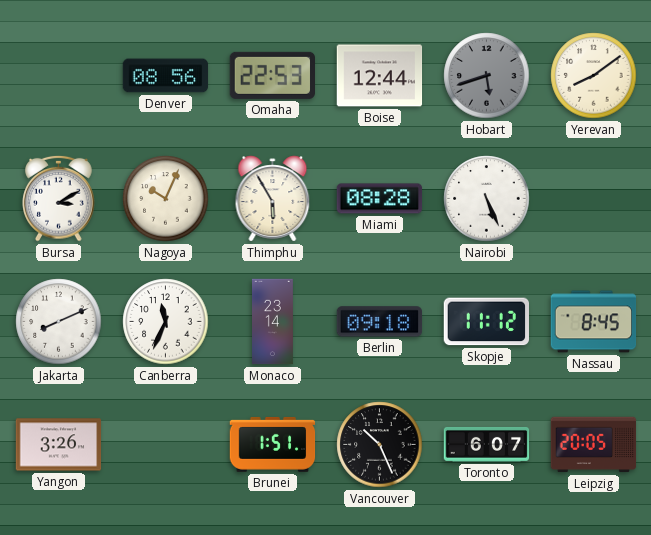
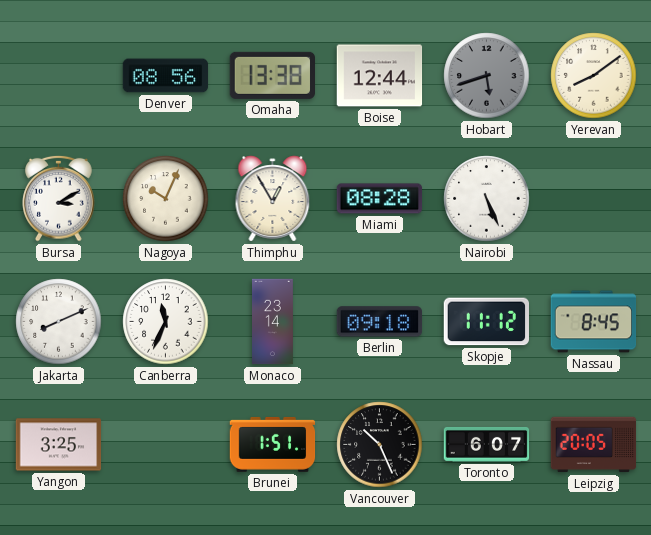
Omaha: 22:53 -> 13:38 (272, 75)
Thimphu: 5:55 -> 12:55 (273, 199)
Yangon: 3:26 -> 3:25 (59, 445)
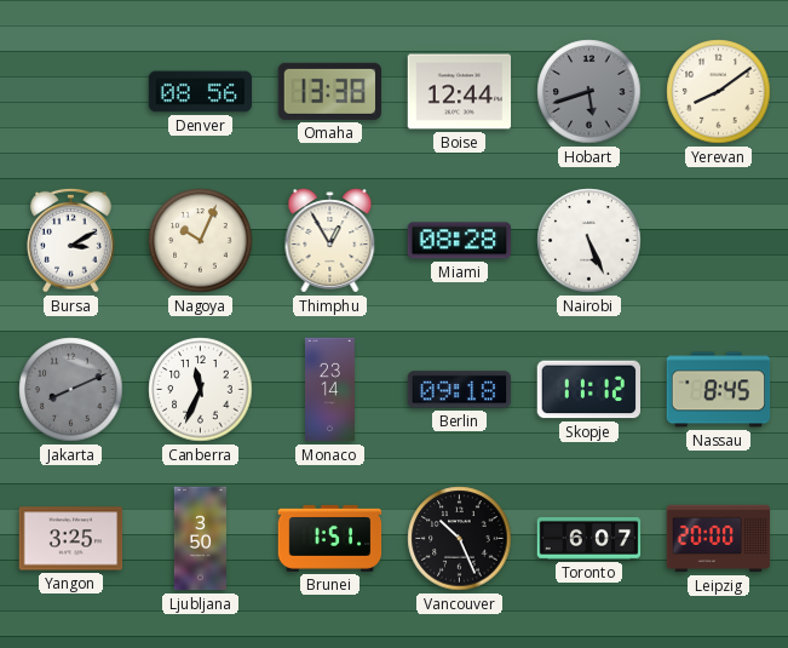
Jakarta dial: white -> grey (71, 390)
Ljubljana: none -> 3:50 (200, 539)
Leipzig: 20:05 -> 20:00 (719, 539)
